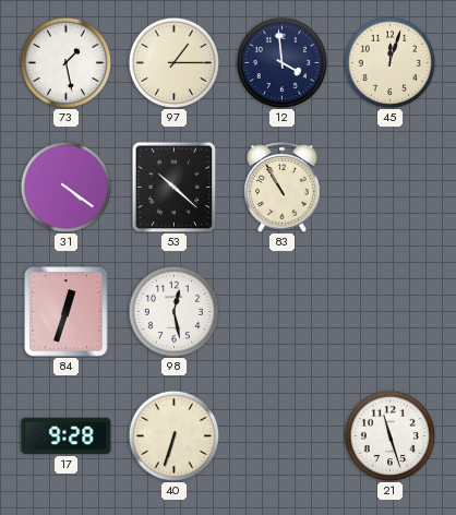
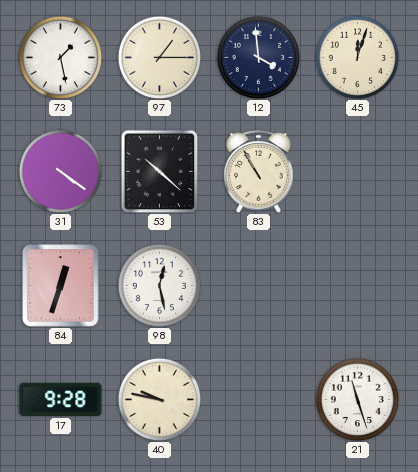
40: 6:33 -> 9:47 (159, 399)
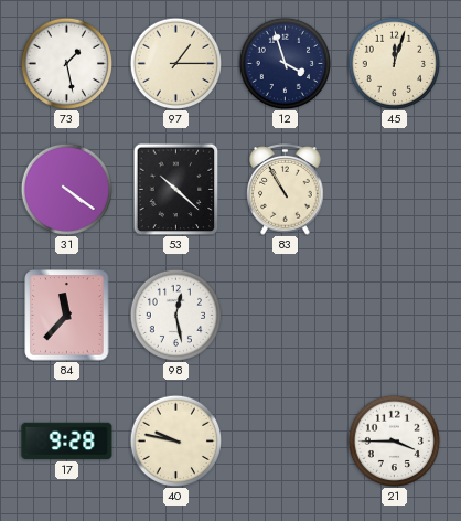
12: 3:59 -> 3:57 (285, 63)
84: 12:33 -> 11:37 (67, 316)
21: 11:27 -> 3:45 (394, 440)
